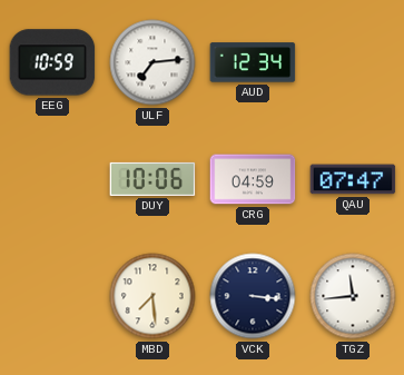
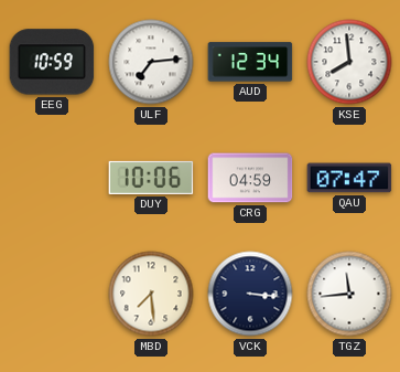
KSE: none -> 7:59 (349, 62)
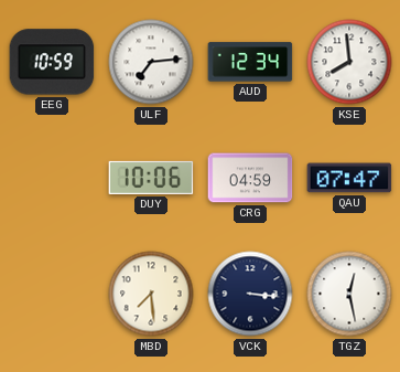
TGZ: 11:44 -> 12:28 (349, 294)
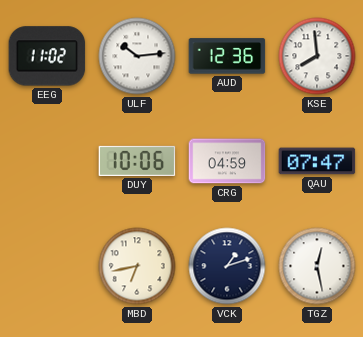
EEG: 10:59 -> 11:02 (47, 56)
ULF: 7:14 -> 10:14 (137, 56)
AUD: 12:34 -> 12:36 (227, 56)
MBD: 7:29 -> 6:43 (137, 266)
VCK: 3:16 -> 1:12 (227, 266)
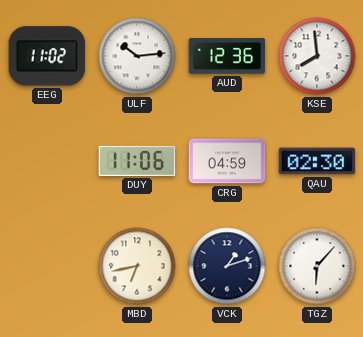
DUY: 10:06 -> 11:06 (137, 161)
QAU: 07:47 -> 02:30 (317, 161)
TGZ: 12:28 -> 6:07 (317, 266)
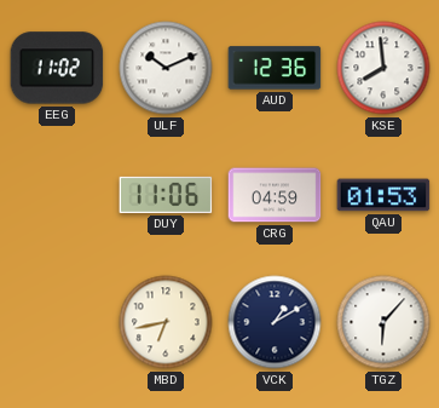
ULF: 10:14 -> 10:11 (166, 68)
QAU: 02:30 -> 01:53 (383, 195)
VCK: 1:12 -> 1:10 (275, 322)
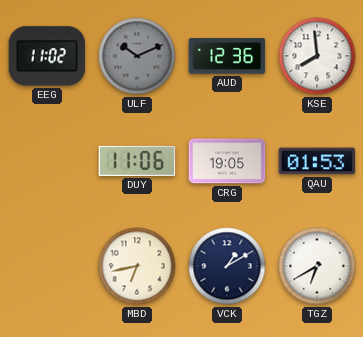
ULF dial: white -> grey (137, 56)
CRG: 04:59 -> 19:05 (227, 161)
TGZ: 6:07 -> 6:40 (317, 266)
